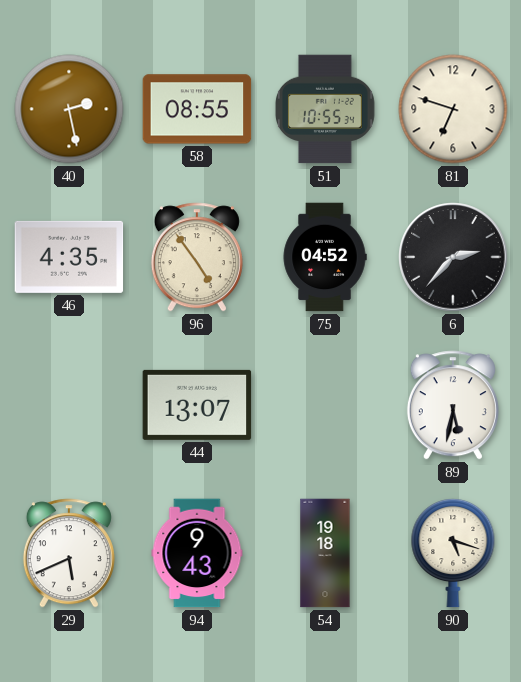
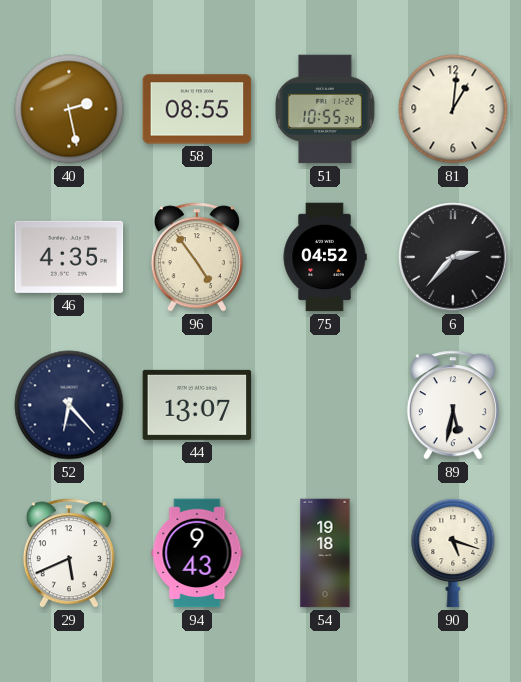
81: 6:48 -> 1:01 (453, 109)
52: none -> 6:23 (69, 405)
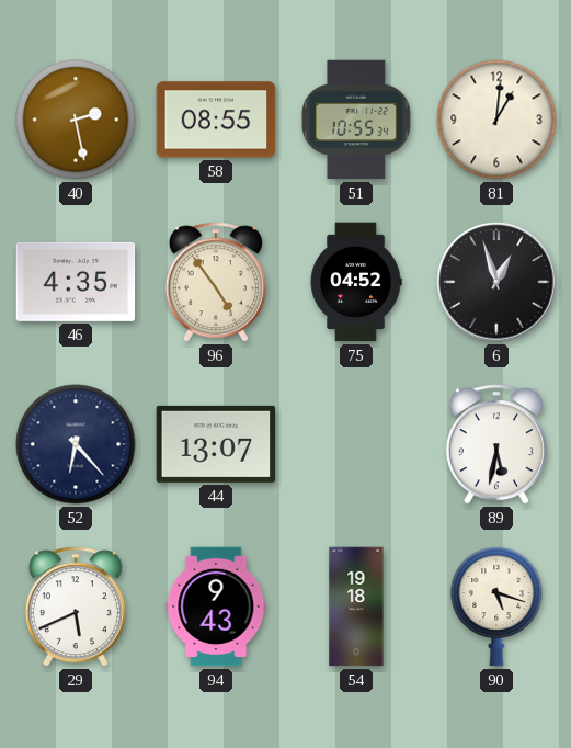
6: 2:37 -> 12:57 (496, 282)
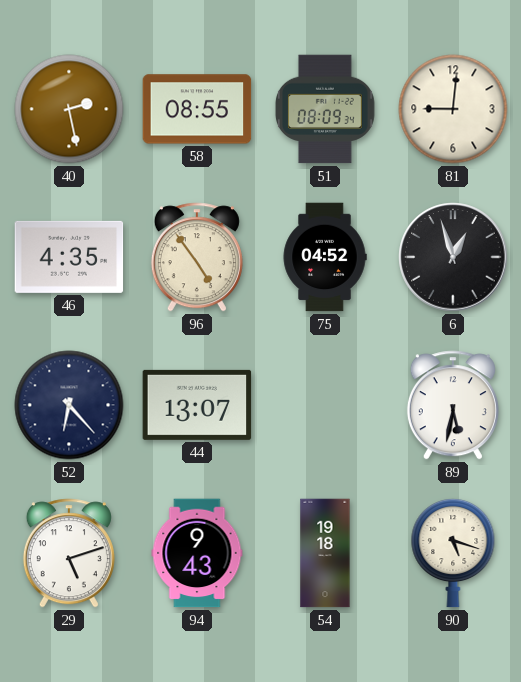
51: 10:55 -> 08:09 (326, 109)
81: 1:01 -> 9:01 (453, 109)
29: 5:41 -> 5:12 (69, 553)
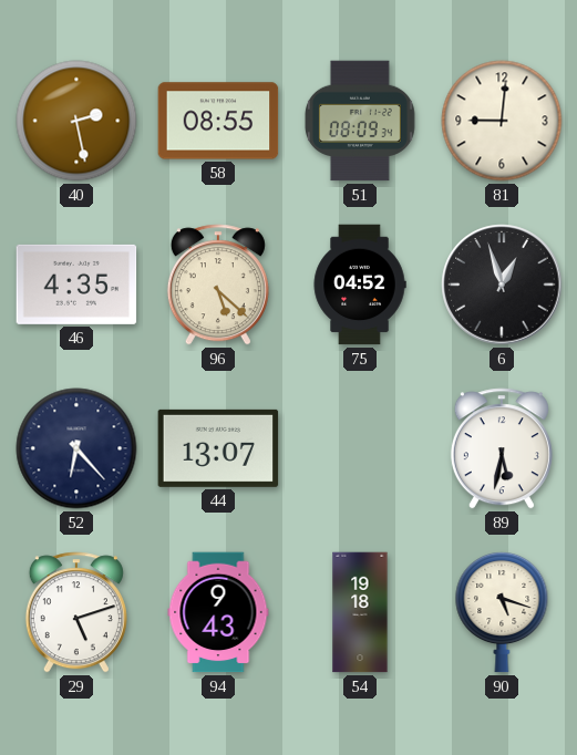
96: 4:54 -> 5:22 (218, 285)
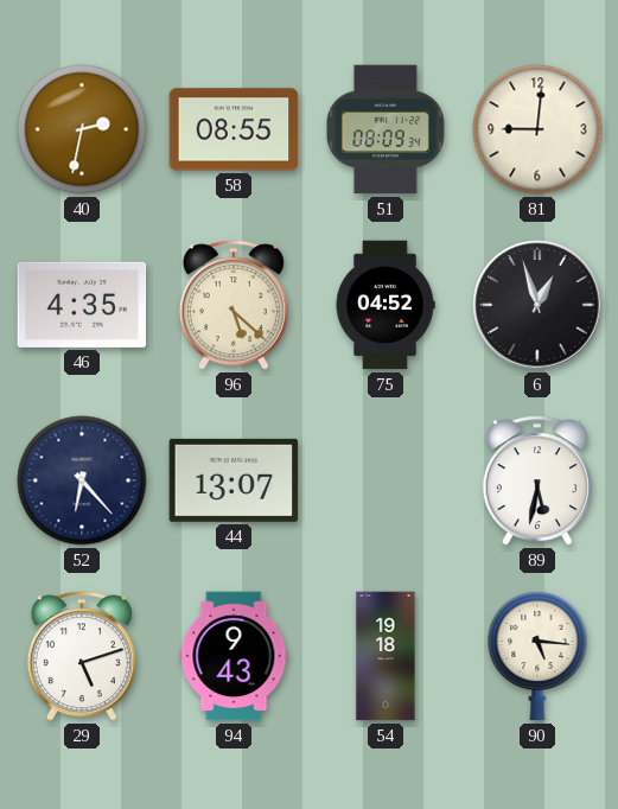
40: 2:28 -> 2:32 (82, 129)
90: 5:18 -> 5:16 (537, 656)
